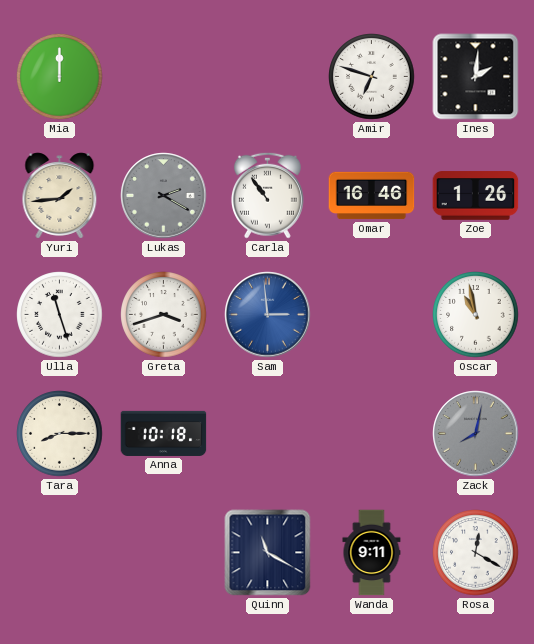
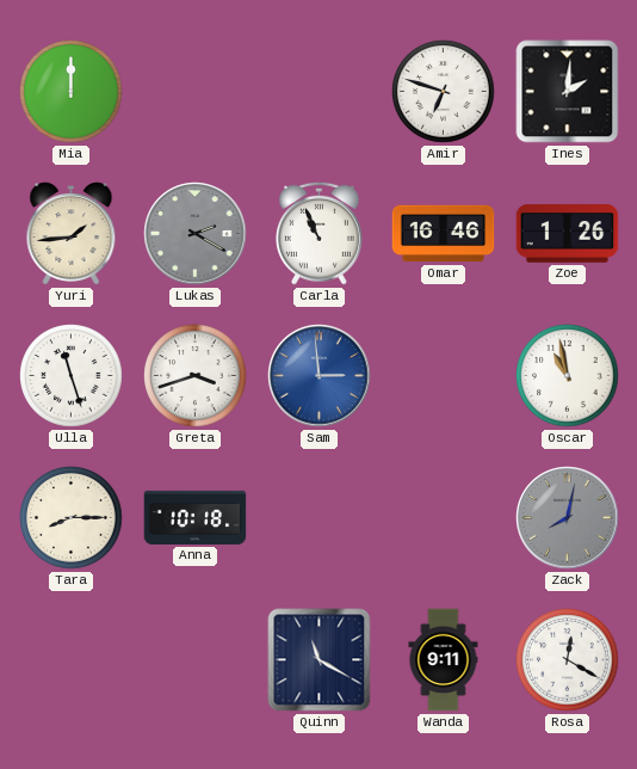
Carla: 10:54 -> 10:56 (318, 233)
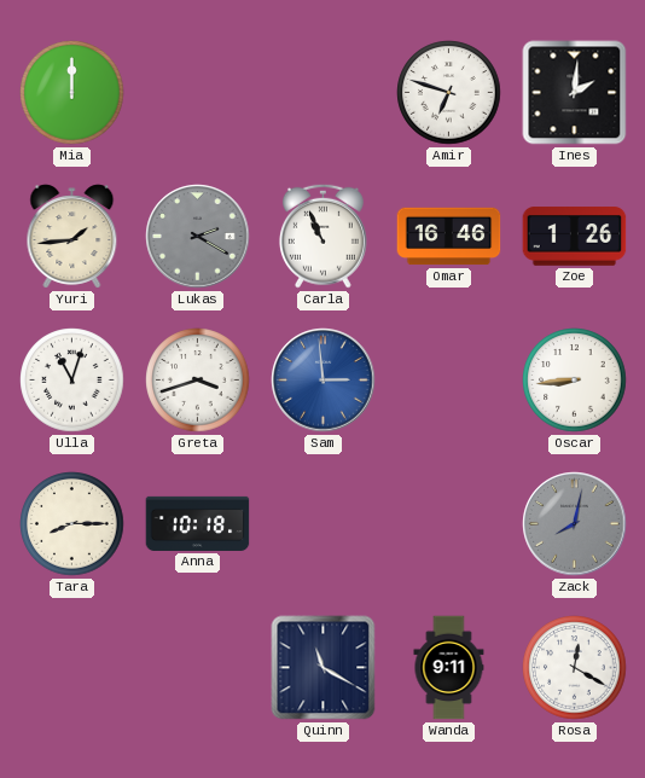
Ulla: 11:27 -> 11:03 (72, 381)
Oscar: 10:58 -> 8:44 (575, 381)
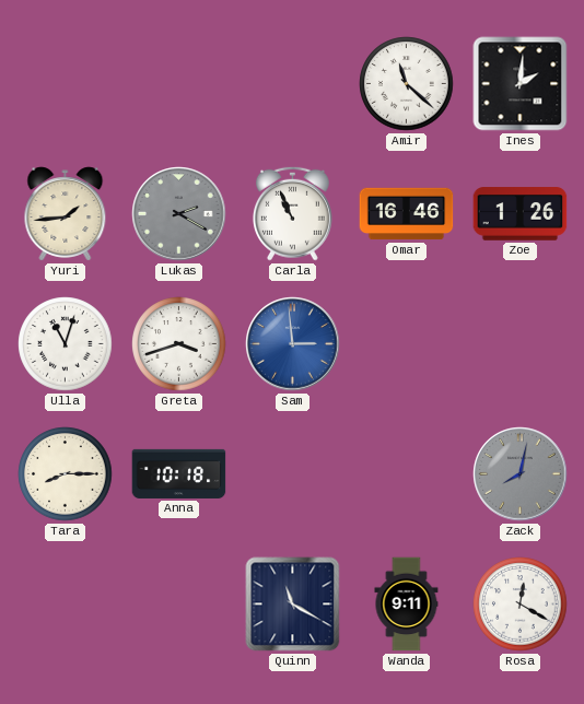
Mia: 12:00 -> none (72, 93)
Amir: 6:48 -> 11:22 (407, 84)
Oscar: 8:44 -> none (575, 381)
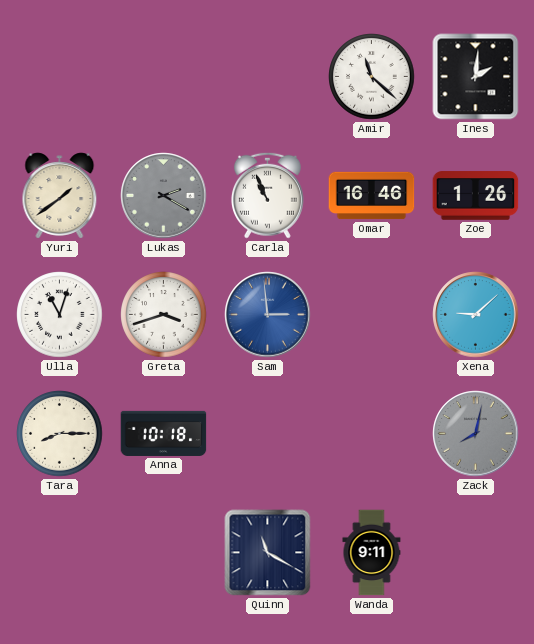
Yuri: 1:44 -> 1:39 (60, 196)
Xena: none -> 9:08 (476, 315)
Rosa: 12:20 -> none (521, 605)
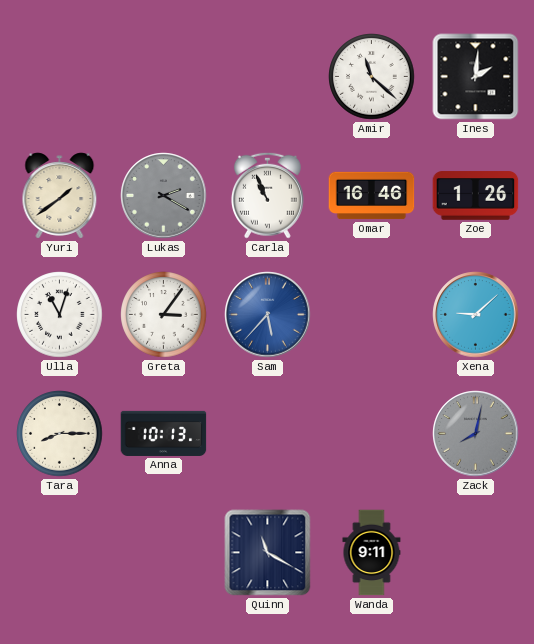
Greta: 3:42 -> 3:06 (164, 315)
Sam: 2:59 -> 5:37 (268, 315)
Anna: 10:18 -> 10:13 (164, 433)
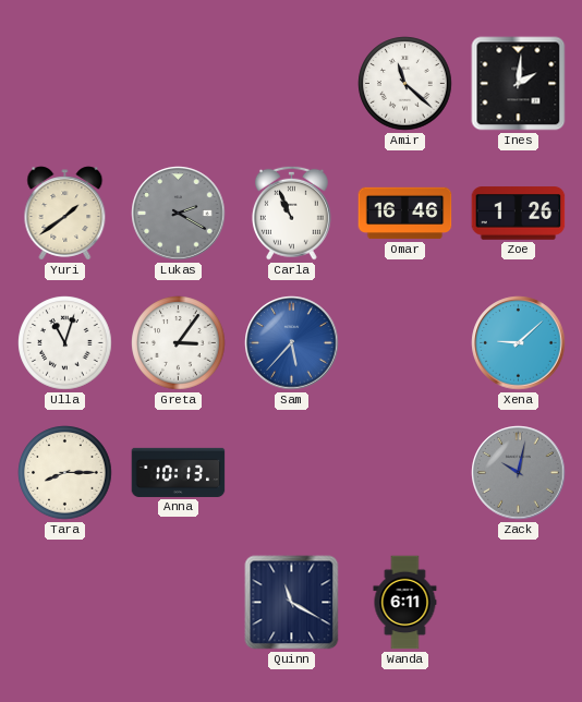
Zack: 8:02 -> 10:02 (519, 473)
Wanda: 9:11 -> 6:11 (405, 603)
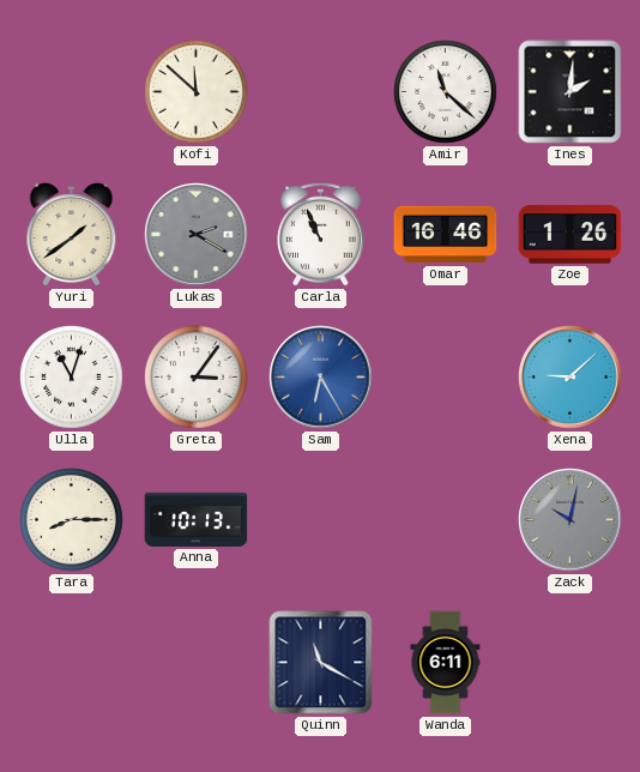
Kofi: none -> 11:52 (197, 92)
Sam: 5:37 -> 6:25 (321, 378)
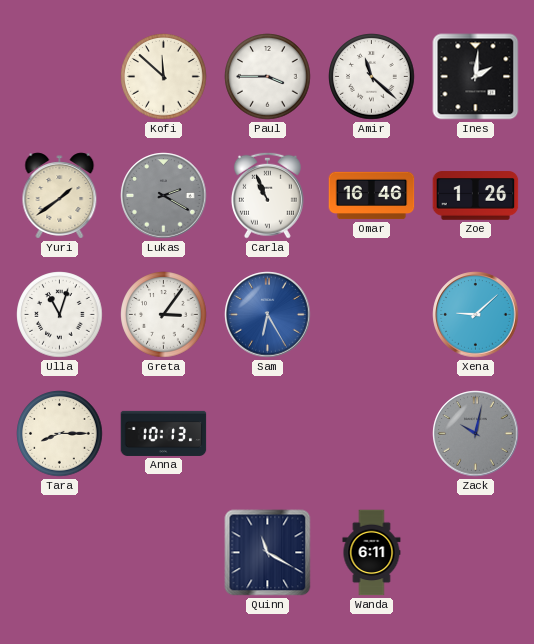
Paul: none -> 3:45 (268, 77)
